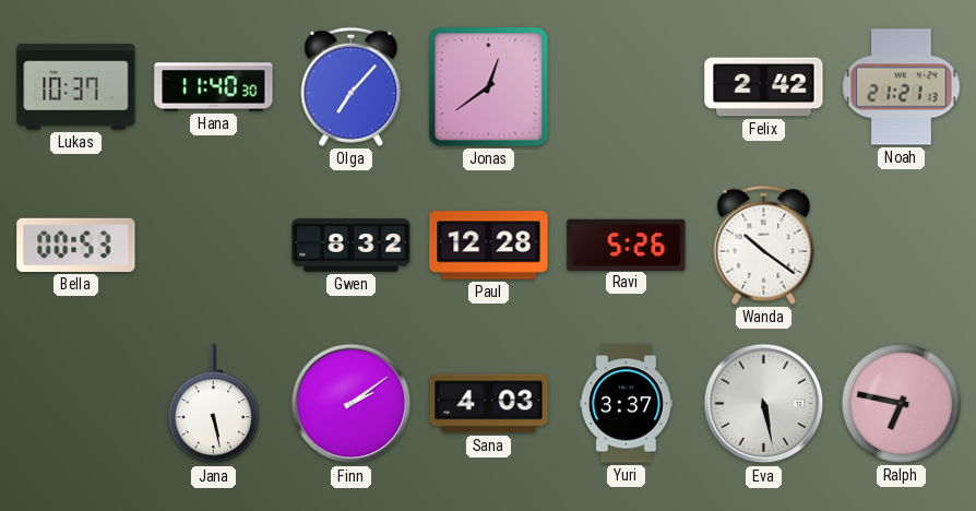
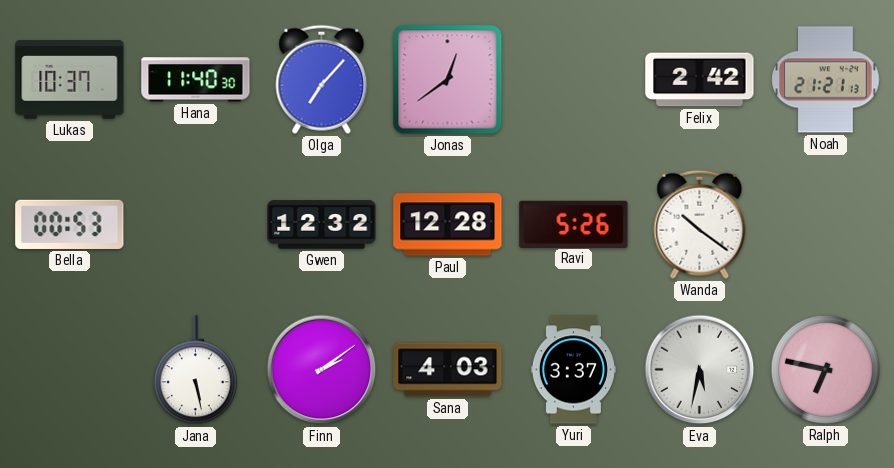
Gwen: 8:32 -> 12:32 (322, 225)
Eva: 5:28 -> 5:32 (700, 370)
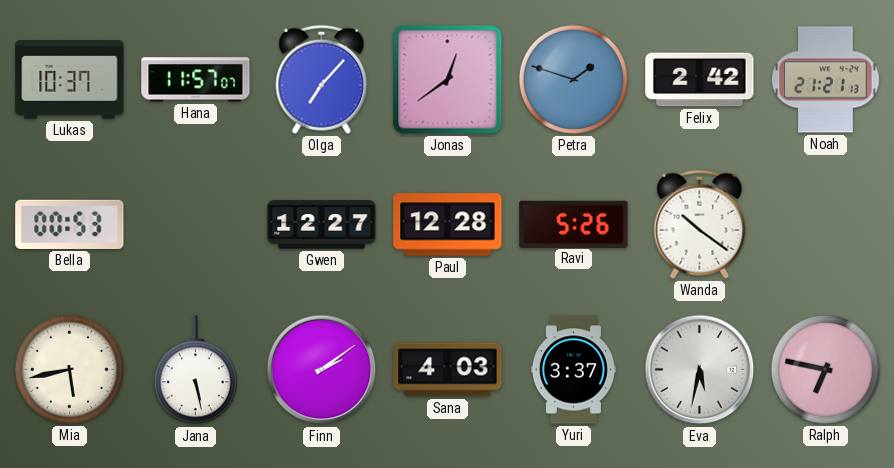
Hana: 11:40 -> 11:57 (196, 80)
Petra: none -> 1:48 (573, 79)
Gwen: 12:32 -> 12:27 (322, 225)
Mia: none -> 5:43 (69, 369)
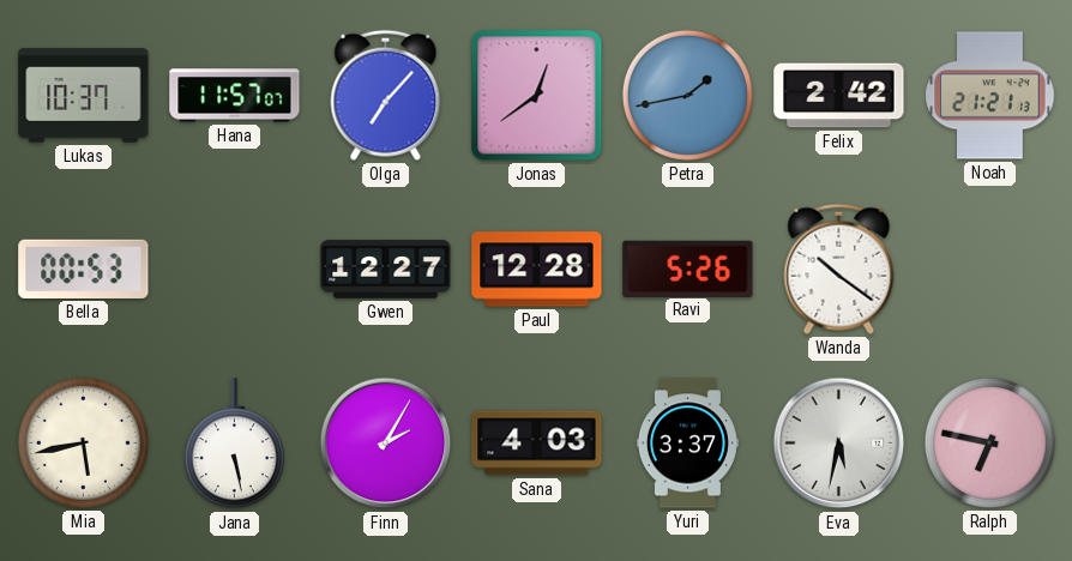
Petra: 1:48 -> 1:43 (687, 95)
Finn: 2:09 -> 2:05 (386, 444)
